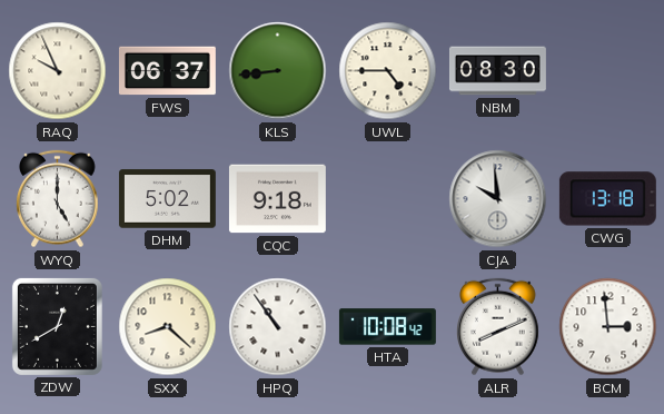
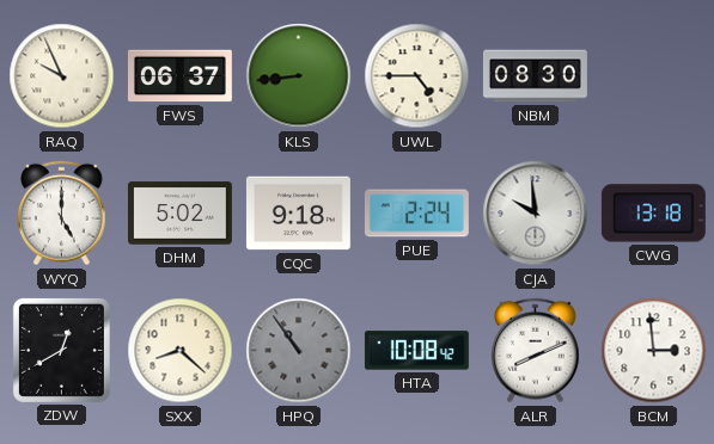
PUE: none -> 2:24 (416, 214)
HPQ dial: white -> grey (299, 351)
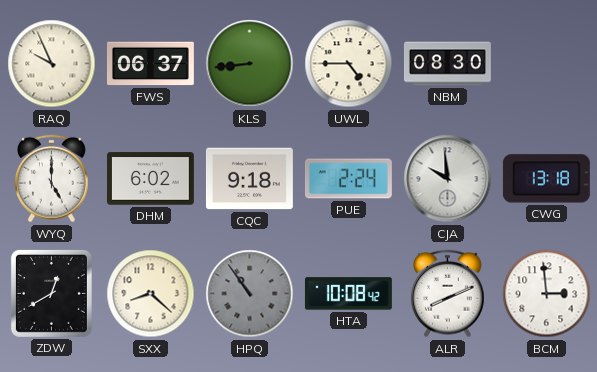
DHM: 5:02 -> 6:02 (150, 179)
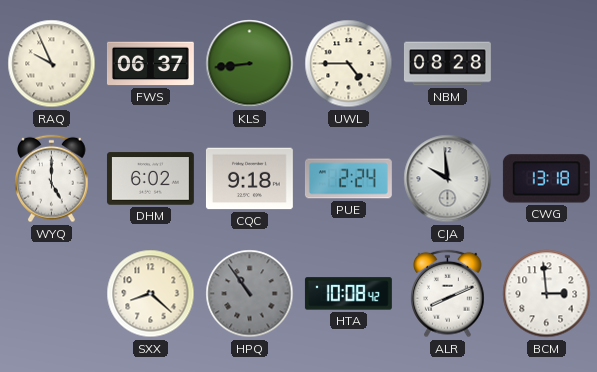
NBM: 08:30 -> 08:28 (447, 64)
ZDW: 12:40 -> none (51, 293)
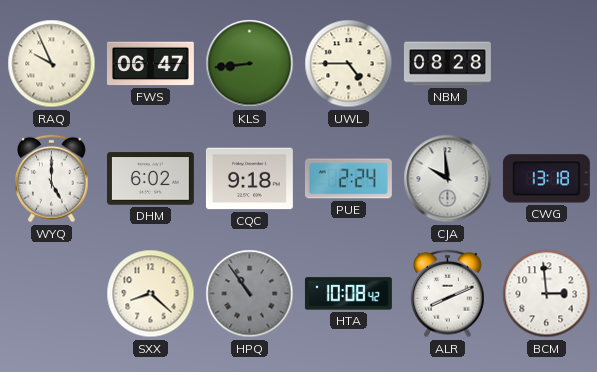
FWS: 06:37 -> 06:47 (150, 64)
